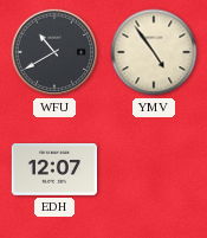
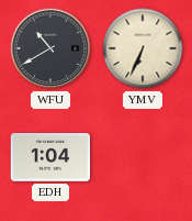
YMV: 4:54 -> 6:34 (143, 48)
EDH: 12:07 -> 1:04 (49, 158)
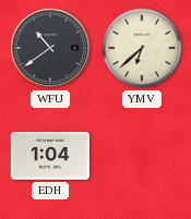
WFU: 10:40 -> 10:39 (50, 48)
YMV: 6:34 -> 6:38 (142, 48)
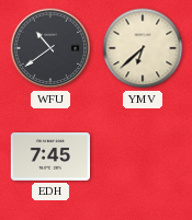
EDH: 1:04 -> 7:45 (49, 158)
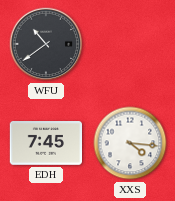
YMV: 6:38 -> none (143, 48)
XXS: none -> 4:16 (130, 143)
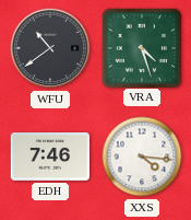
VRA: none -> 4:27 (141, 47)
EDH: 7:45 -> 7:46 (49, 158)
